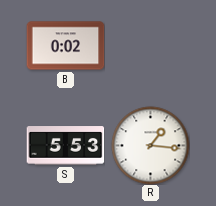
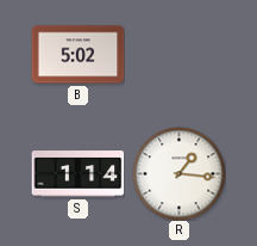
B: 0:02 -> 5:02 (77, 55)
S: 5:53 -> 1:14 (77, 174)
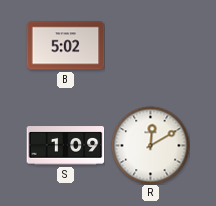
S: 1:14 -> 1:09 (65, 146)
R: 1:16 -> 12:10 (150, 145)
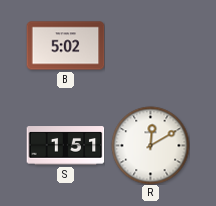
S: 1:09 -> 1:51 (65, 146)
